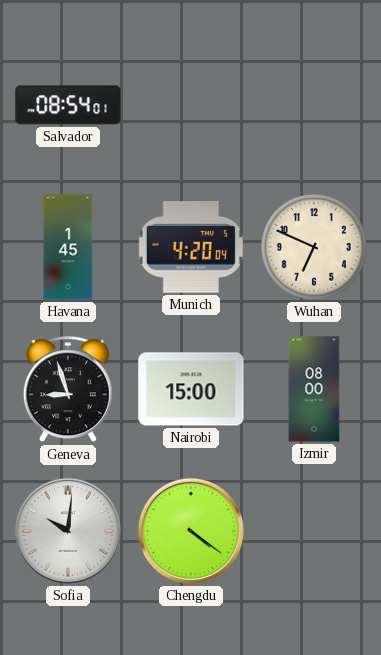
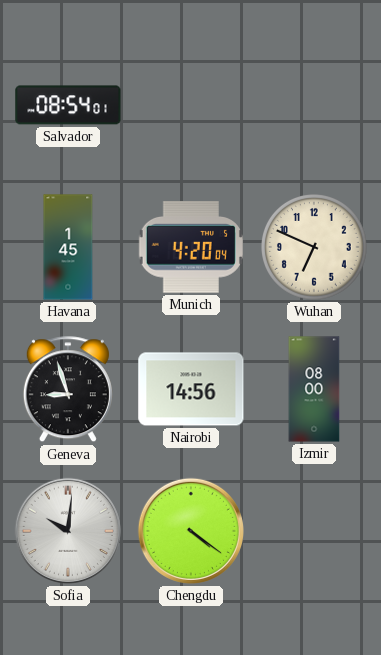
Nairobi: 15:00 -> 14:56 (191, 389)
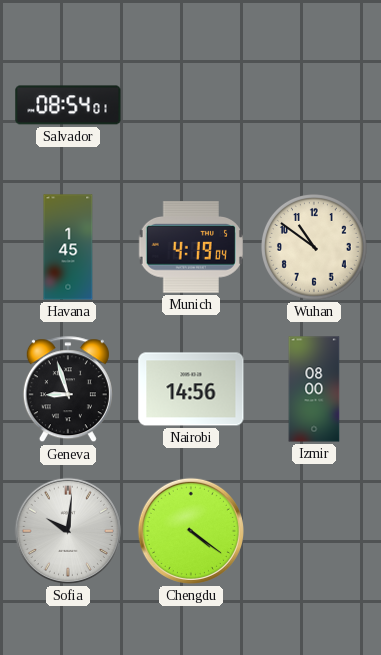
Munich: 4:20 -> 4:19 (191, 247)
Wuhan: 6:49 -> 10:51 (315, 248)
